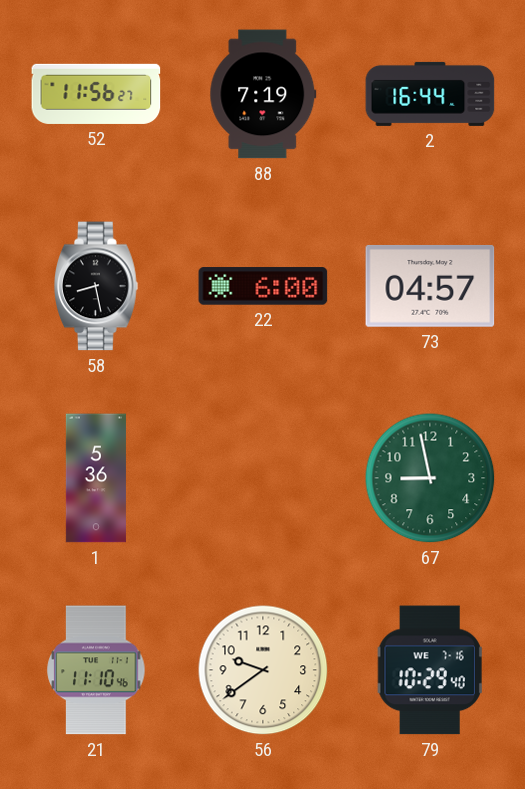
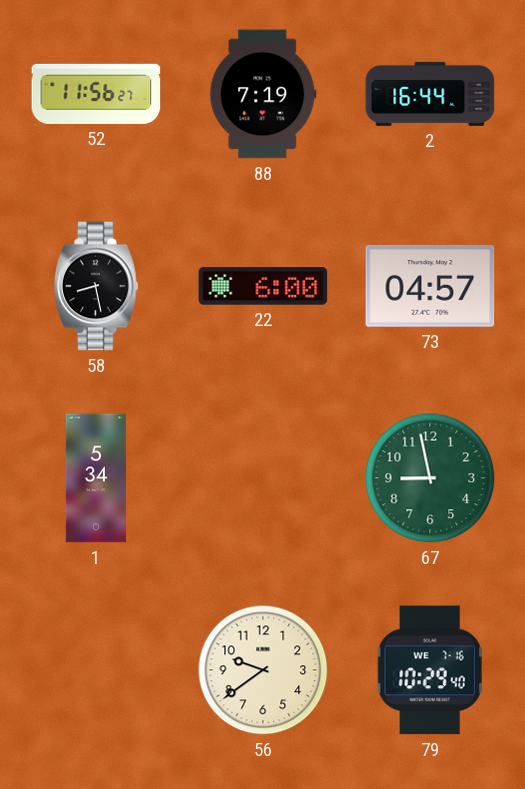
1: 5:36 -> 5:34 (96, 478)
21: 11:10 -> none (96, 670)
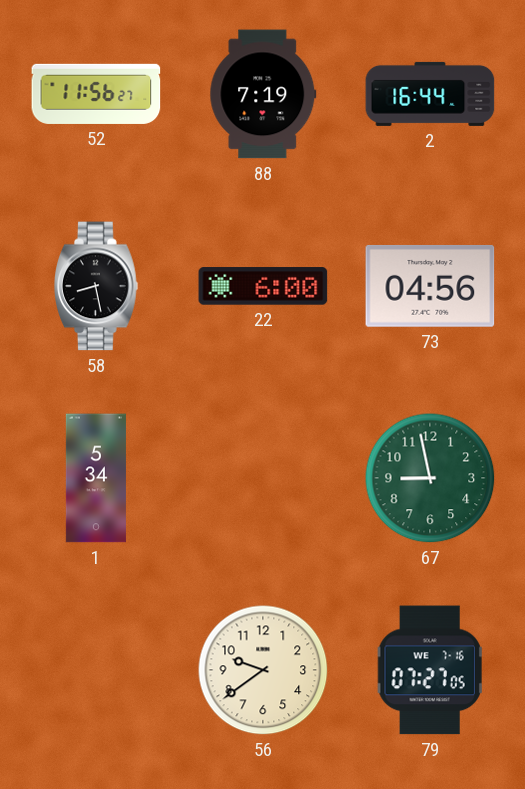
73: 04:57 -> 04:56 (430, 286)
79: 10:29 -> 07:27 (430, 670)
